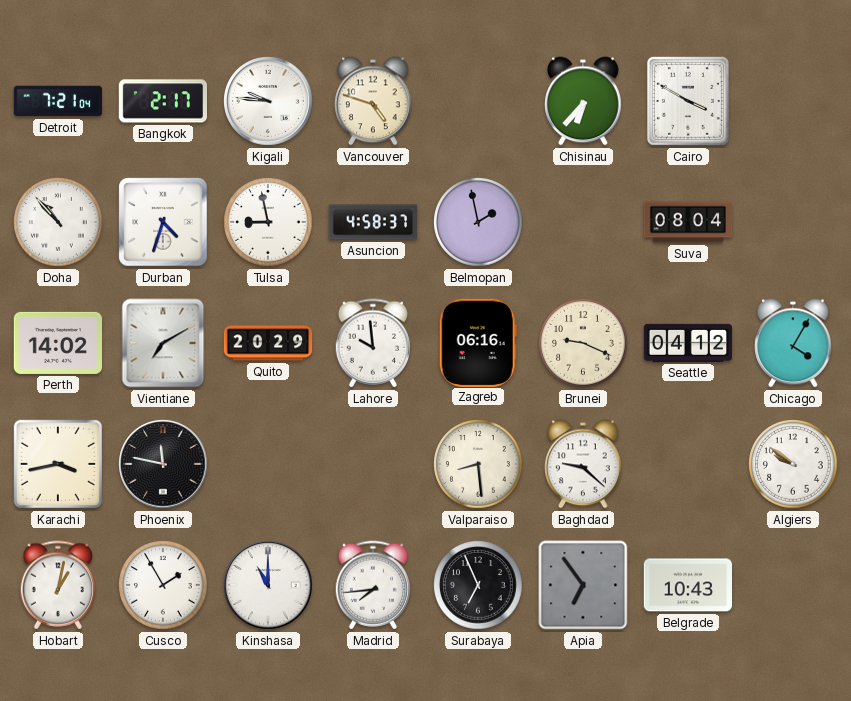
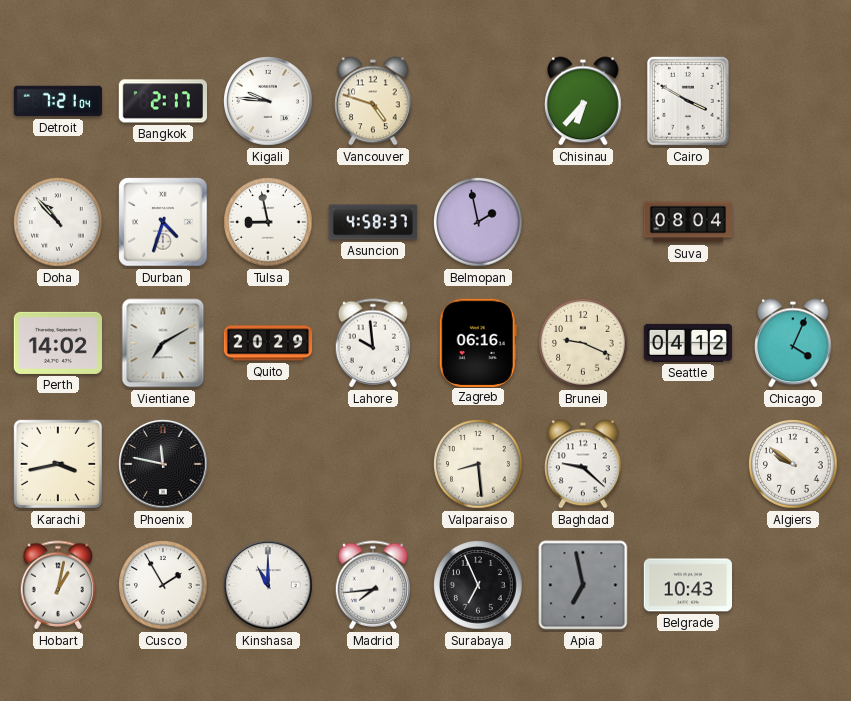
Chicago: 4:05 -> 4:04 (793, 343)
Apia: 6:54 -> 6:58 (583, 585)
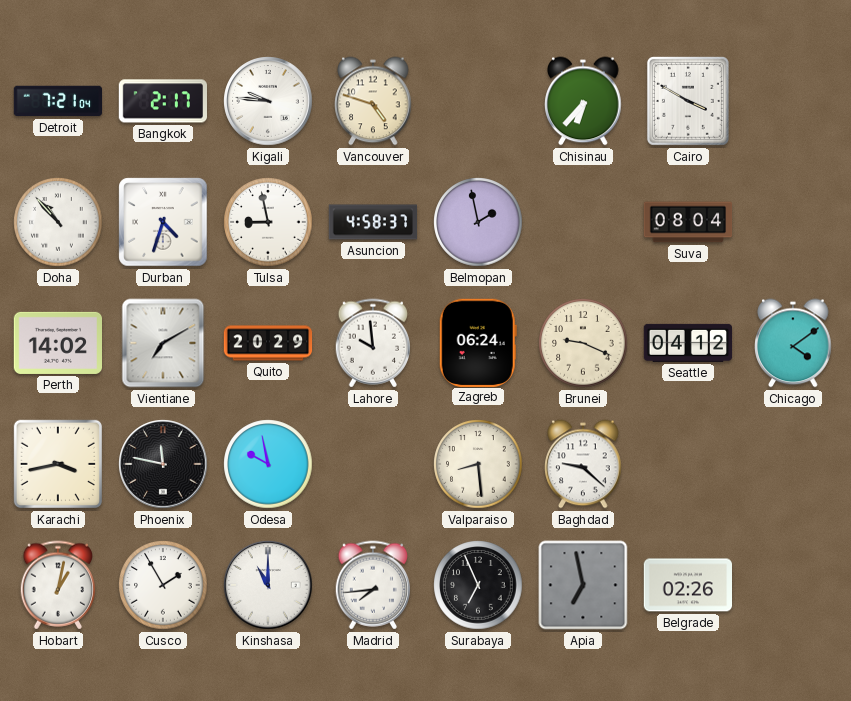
Zagreb: 06:16 -> 06:24 (478, 342)
Chicago: 4:04 -> 4:09 (793, 343)
Odesa: none -> 9:58 (268, 464)
Algiers: 9:51 -> none (793, 464)
Belgrade: 10:43 -> 02:26 (687, 585)
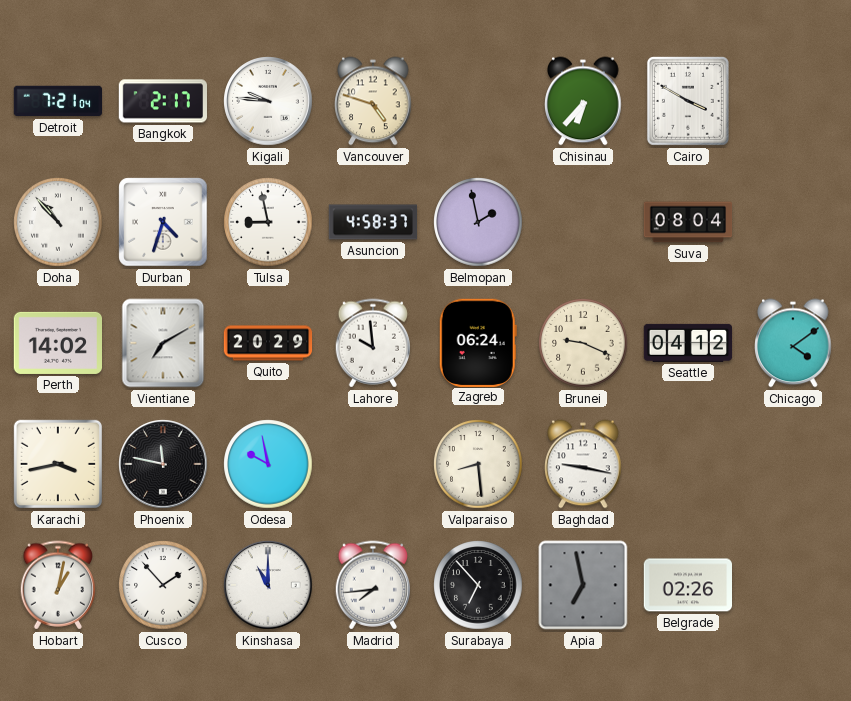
Baghdad: 9:22 -> 9:17 (583, 464)
Cusco: 1:55 -> 1:53 (163, 585)
Surabaya: 6:56 -> 6:53 (478, 585)
